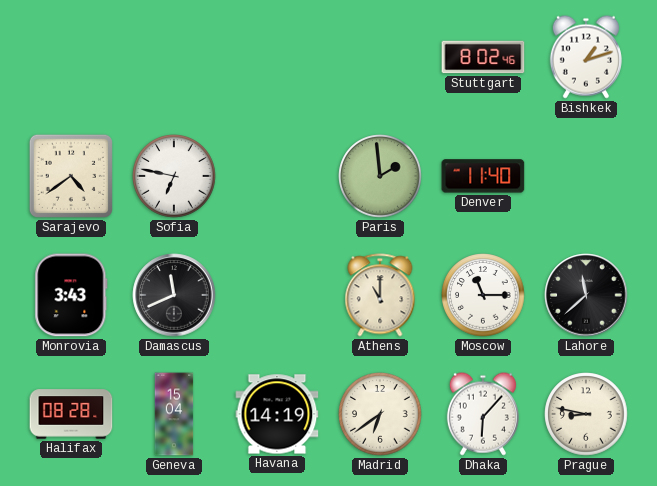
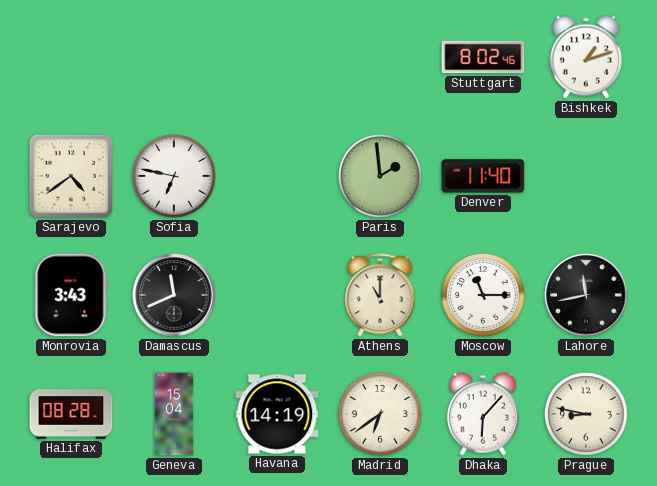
Lahore: 11:38 -> 11:43 (586, 295)
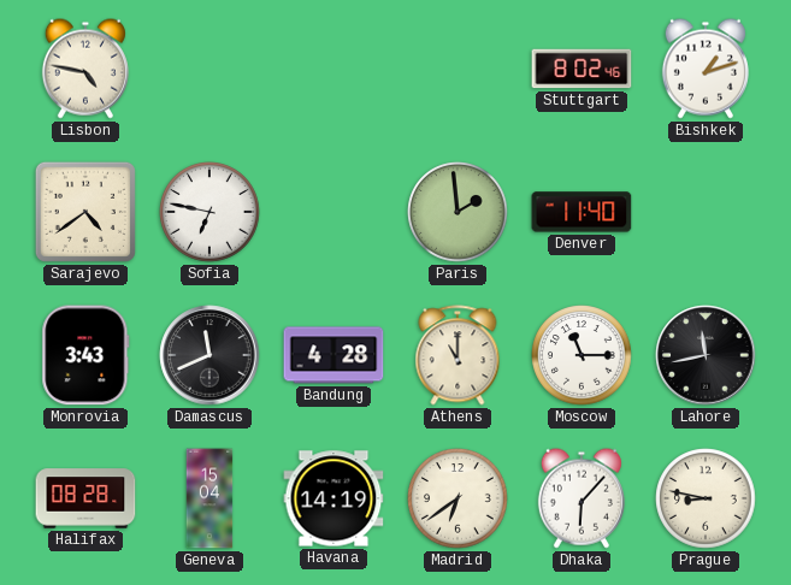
Lisbon: none -> 4:47 (85, 69)
Bandung: none -> 4:28 (333, 355)
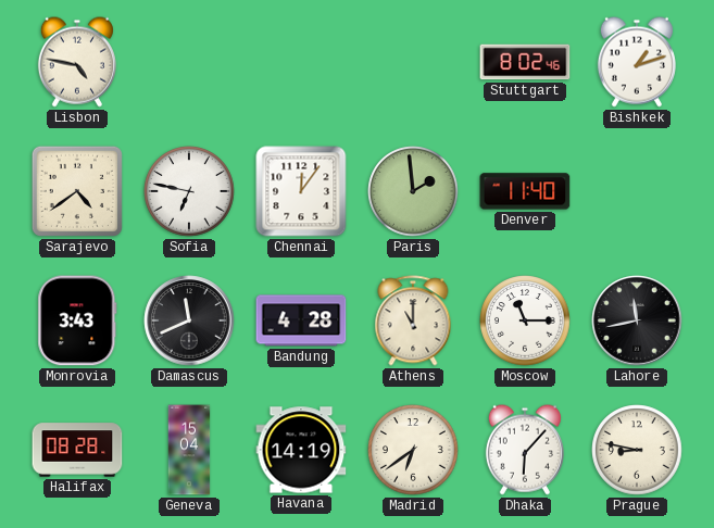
Chennai: none -> 12:06 (301, 191)
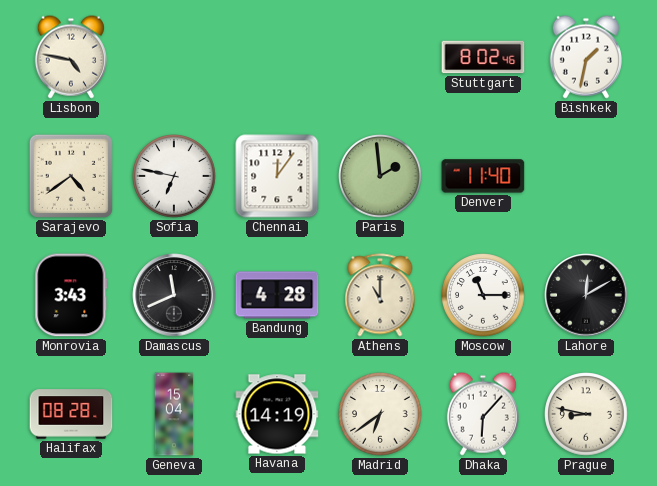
Bishkek: 1:12 -> 1:32 (586, 57)
Lahore: 11:43 -> 12:10 (586, 295)
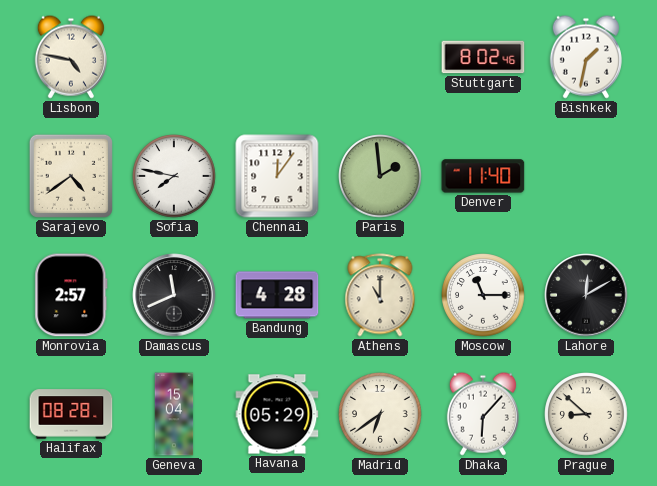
Sofia: 6:47 -> 7:47 (174, 176)
Monrovia: 3:43 -> 2:57 (71, 295)
Havana: 14:19 -> 05:29 (277, 414)
Prague: 8:47 -> 8:52 (586, 414)
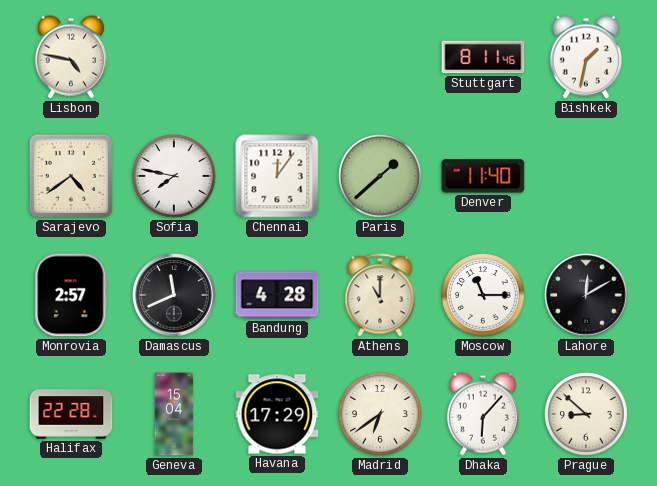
Stuttgart: 8:02 -> 8:11 (483, 57)
Paris: 1:59 -> 1:38 (380, 176)
Halifax: 08:28 -> 22:28 (71, 414)
Havana: 05:29 -> 17:29 (277, 414)
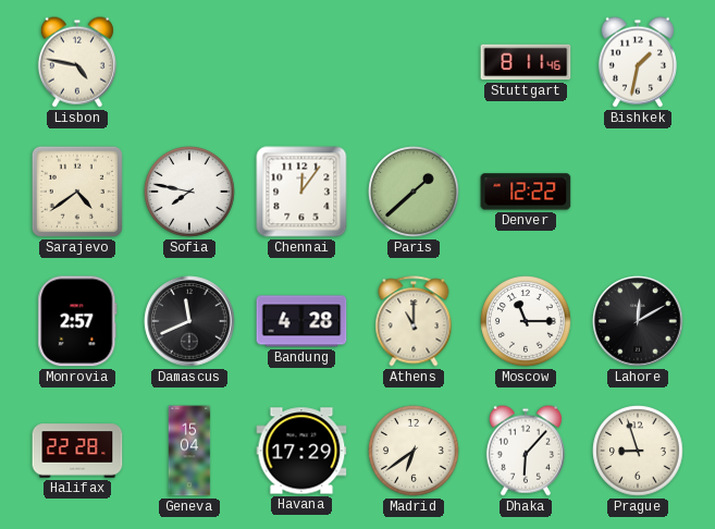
Denver: 11:40 -> 12:22 (526, 192)
Prague: 8:52 -> 8:57 (638, 451)
